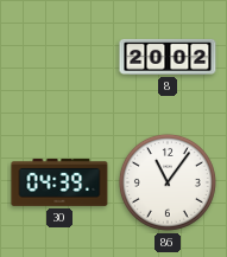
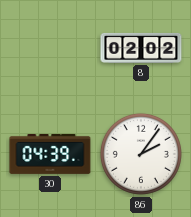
8: 20:02 -> 02:02 (141, 48)
86: 11:06 -> 2:06 (141, 154)
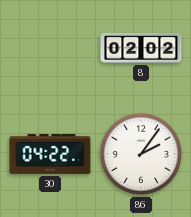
30: 04:39 -> 04:22 (50, 154)
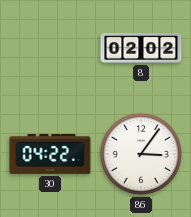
86: 2:06 -> 3:06 (141, 154)
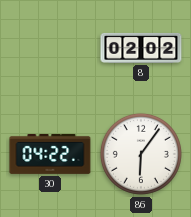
86: 3:06 -> 6:06 (141, 154)
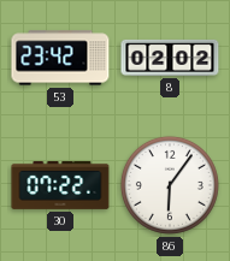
53: none -> 23:42 (60, 58)
30: 04:22 -> 07:22 (60, 185)
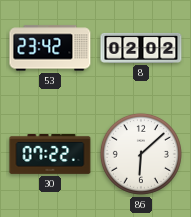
86: 6:06 -> 6:08 (141, 154)
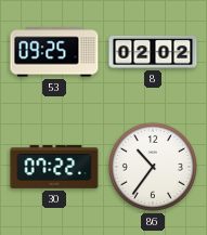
53: 23:42 -> 09:25 (54, 52)
86: 6:08 -> 10:36 (153, 167)
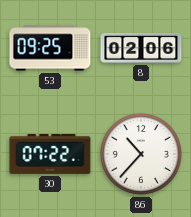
8: 02:02 -> 02:06 (141, 48)
86: 10:36 -> 10:37 (141, 154)
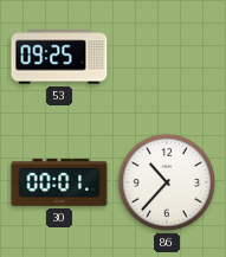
8: 02:06 -> none (141, 48)
30: 07:22 -> 00:01 (59, 182)
